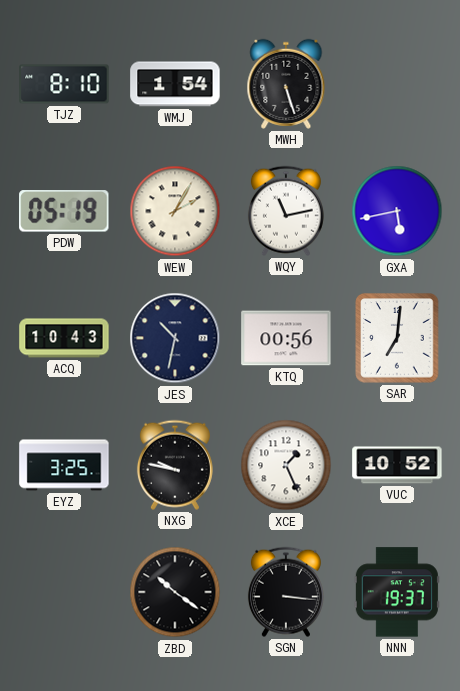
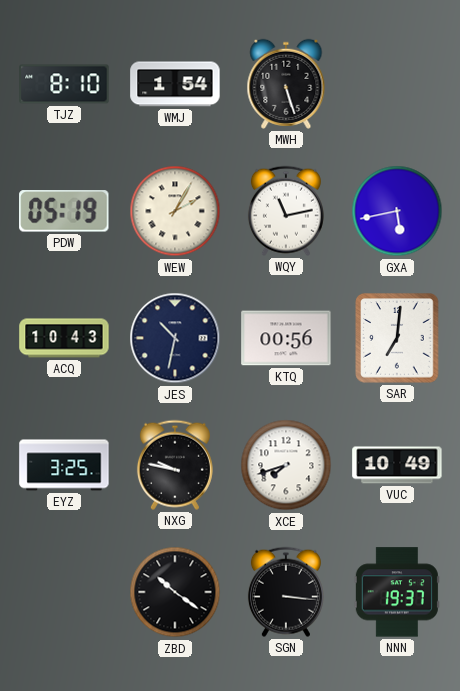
XCE: 1:26 -> 7:42 (286, 465)
VUC: 10:52 -> 10:49 (397, 465)
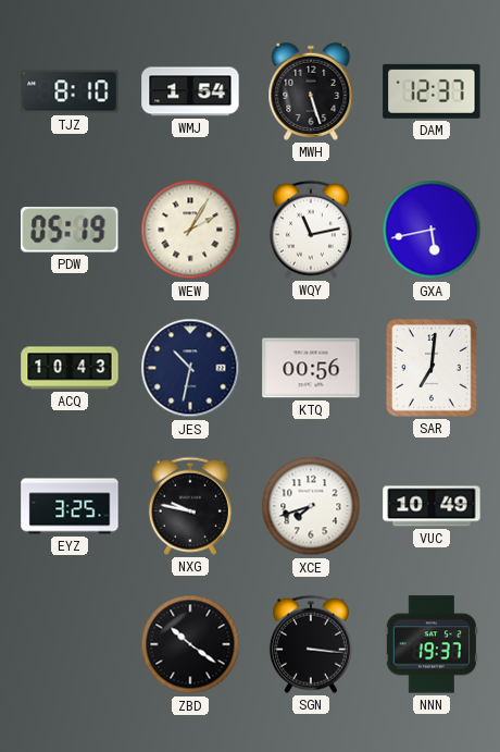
DAM: none -> 12:37 (432, 91)
